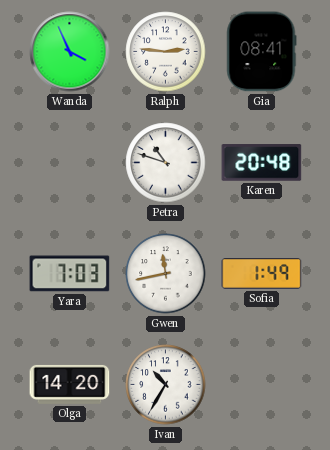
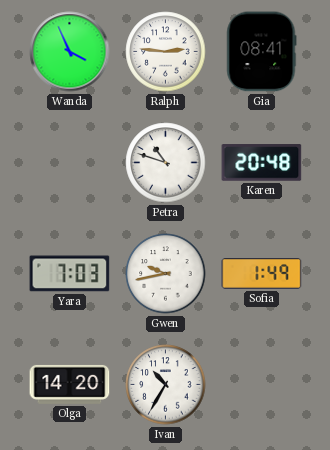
Gwen: 11:43 -> 9:43 (166, 274)
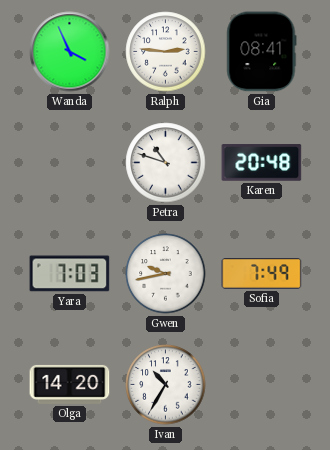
Sofia: 1:49 -> 7:49 (262, 274)
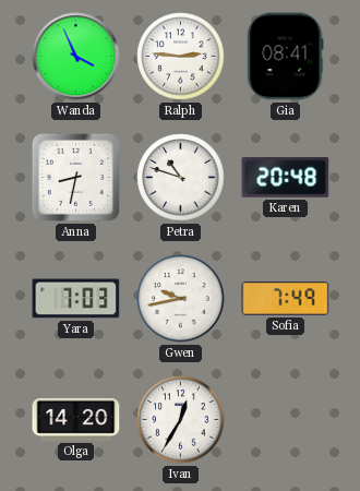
Anna: none -> 8:32 (75, 177)
Ivan: 10:35 -> 12:35 (181, 420)
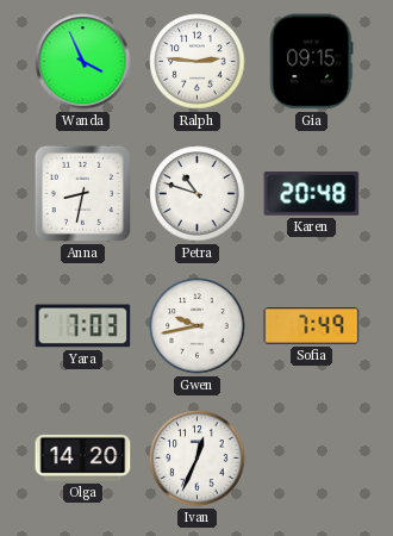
Gia: 08:41 -> 09:15 (312, 62)
Ivan: 12:35 -> 12:34 (198, 459)
